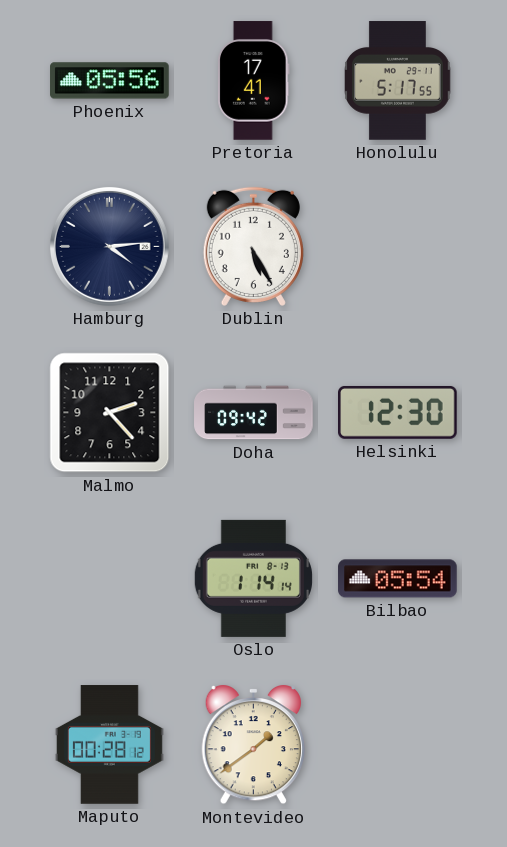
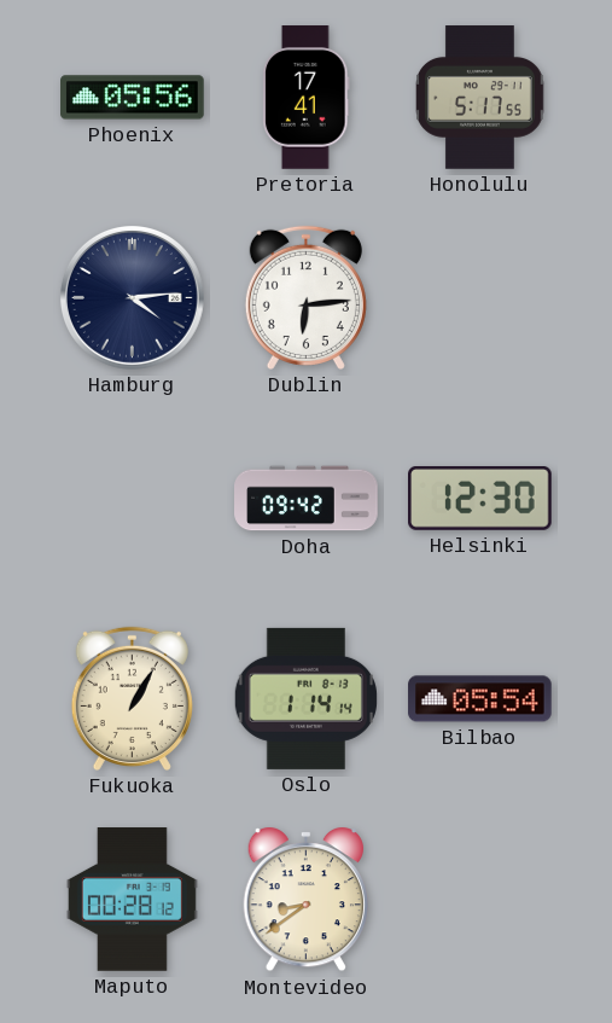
Dublin: 5:25 -> 6:14 (305, 297)
Malmo: 2:23 -> none (110, 413)
Fukuoka: none -> 1:05 (132, 698)
Montevideo: 1:39 -> 8:39 (305, 900)
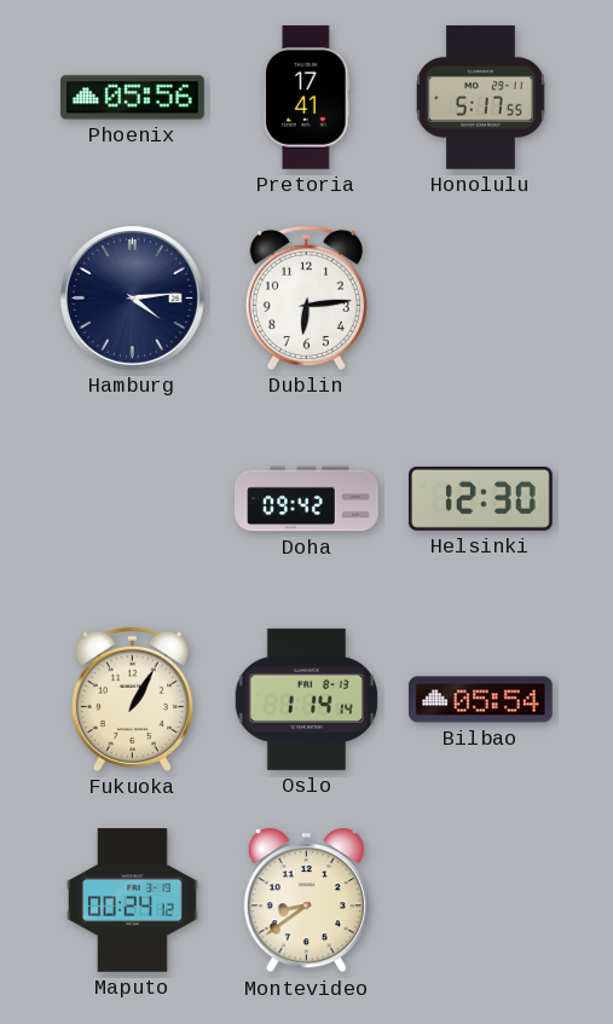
Maputo: 00:28 -> 00:24 (132, 901)
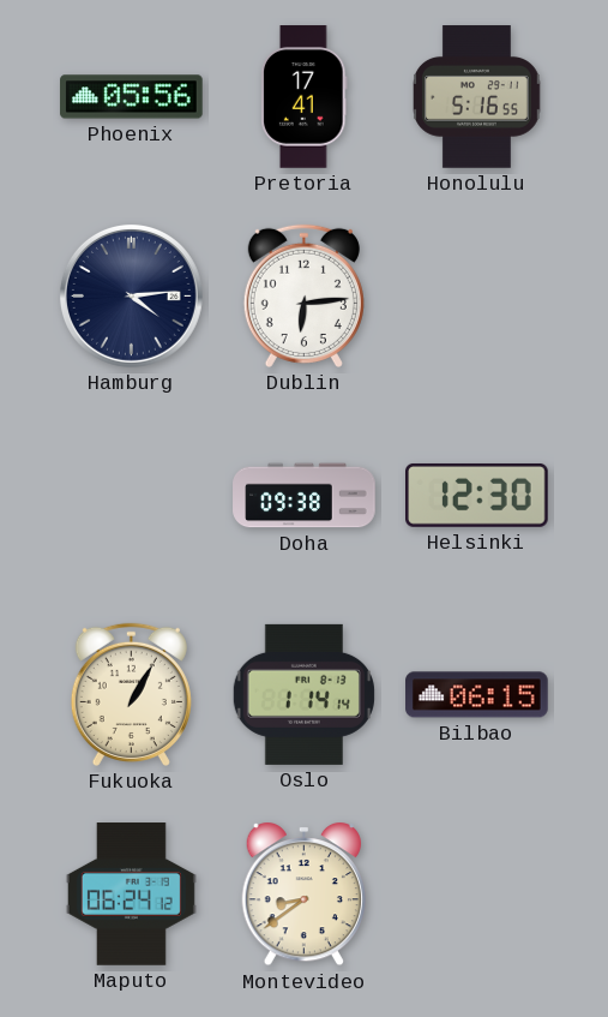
Honolulu: 5:17 -> 5:16 (477, 97)
Doha: 09:42 -> 09:38 (305, 496)
Bilbao: 05:54 -> 06:15 (477, 695)
Maputo: 00:24 -> 06:24 (131, 895)
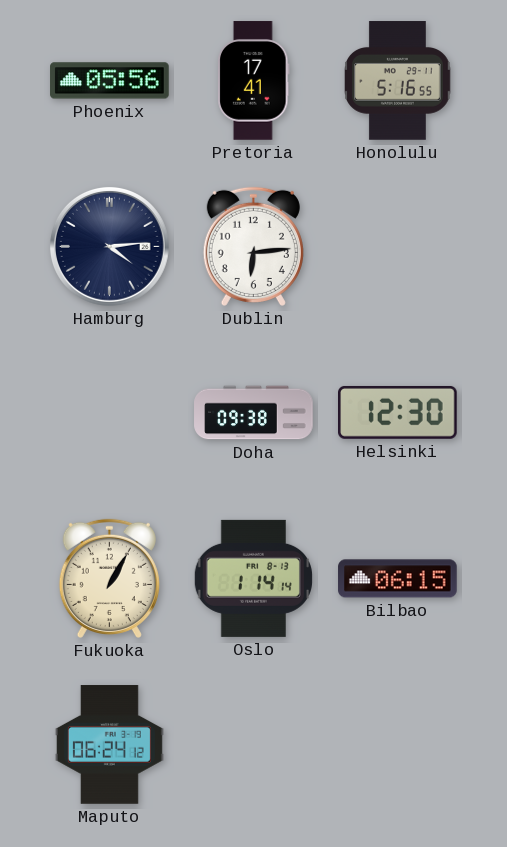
Montevideo: 8:39 -> none (303, 895)
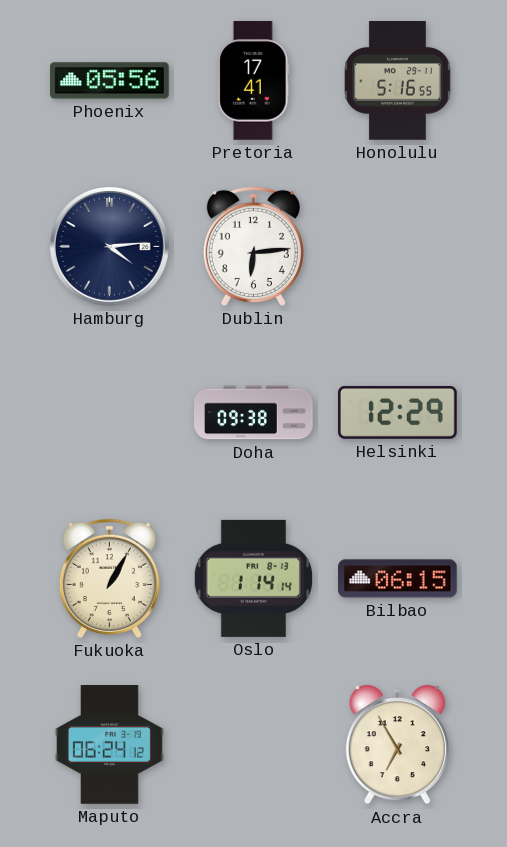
Helsinki: 12:30 -> 12:29 (398, 412)
Accra: none -> 6:55 (397, 745)
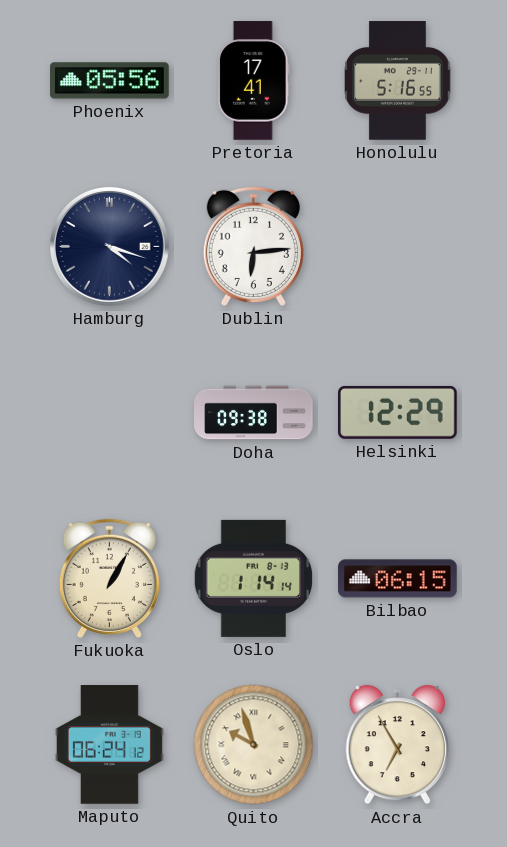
Hamburg: 4:14 -> 4:18 (109, 246)
Quito: none -> 9:57 (254, 745)
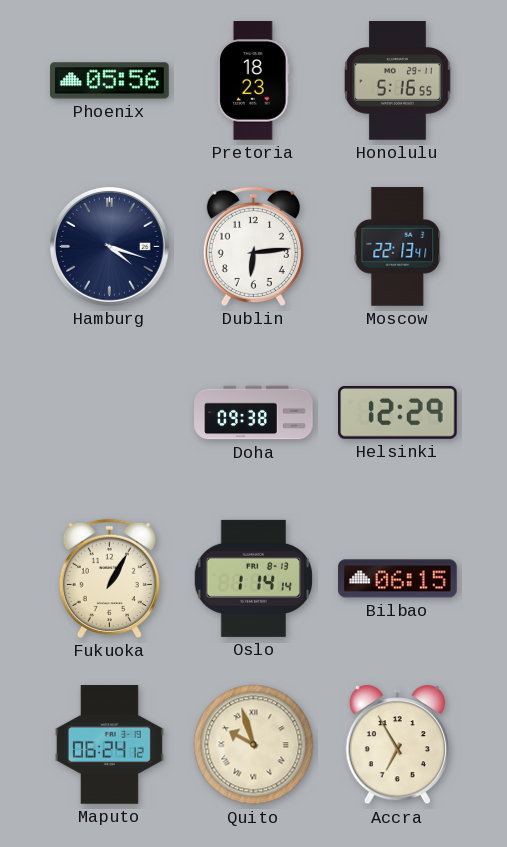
Pretoria: 17:41 -> 18:23 (254, 81)
Moscow: none -> 22:13 (398, 247)
